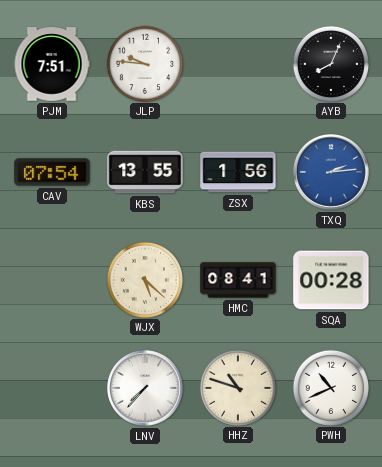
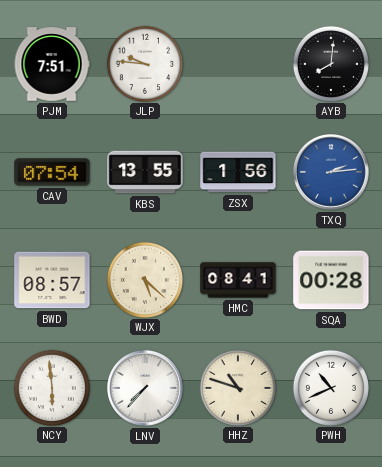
AYB: 8:04 -> 8:01 (330, 63)
BWD: none -> 08:57 (52, 280)
NCY: none -> 5:59 (51, 387)
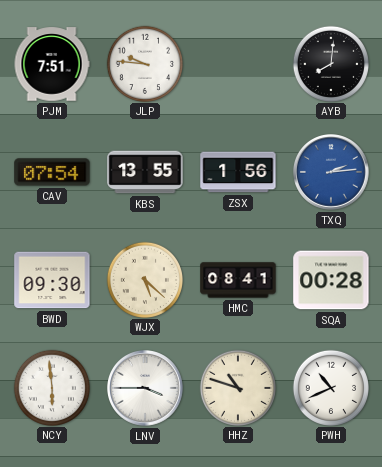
BWD: 08:57 -> 09:30 (52, 280)
LNV: 7:37 -> 3:45 (146, 389)
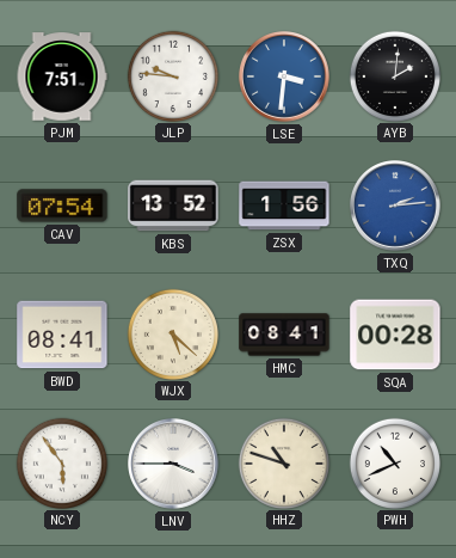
LSE: none -> 3:31 (285, 78)
AYB: 8:01 -> 2:01 (394, 75)
KBS: 13:55 -> 13:52 (173, 206)
BWD: 09:30 -> 08:41 (62, 335)
NCY: 5:59 -> 5:54 (61, 462)
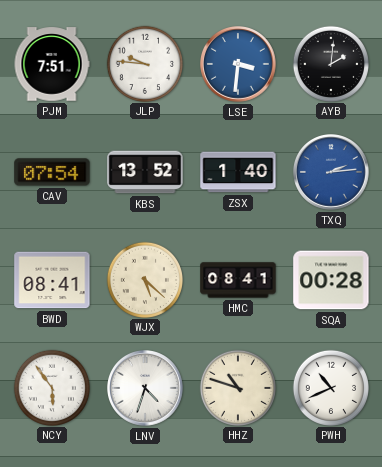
ZSX: 1:56 -> 1:40 (238, 172)
LNV: 3:45 -> 4:33 (146, 389)
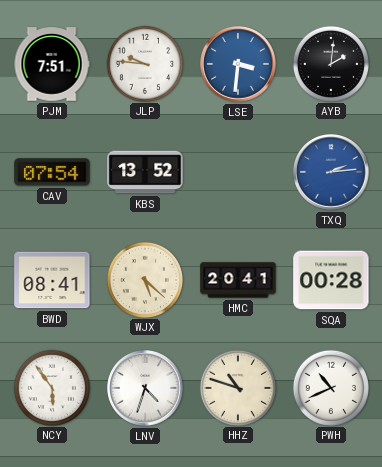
ZSX: 1:40 -> none (238, 172)
HMC: 08:41 -> 20:41 (238, 280)
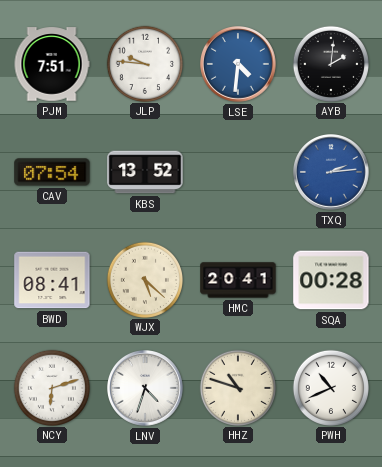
LSE: 3:31 -> 4:31 (239, 65)
NCY: 5:54 -> 6:12 (51, 387)
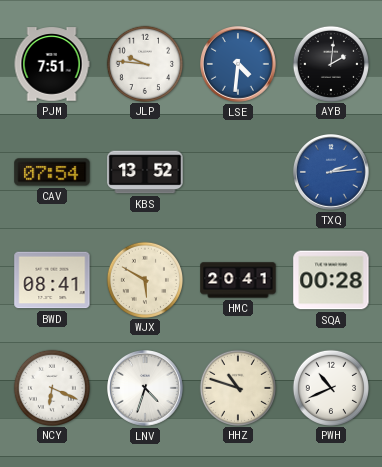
WJX: 5:22 -> 5:50 (144, 279)
NCY: 6:12 -> 6:19 (51, 387)
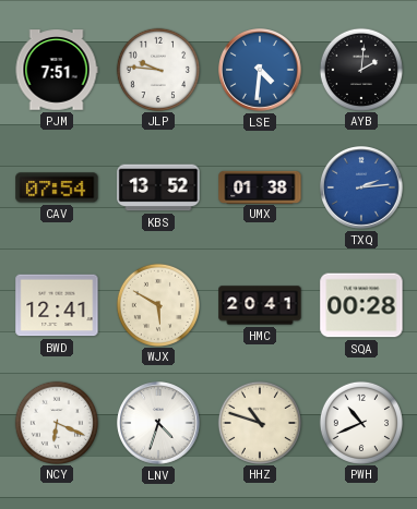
UMX: none -> 01:38 (260, 186)
BWD: 08:41 -> 12:41 (57, 305)
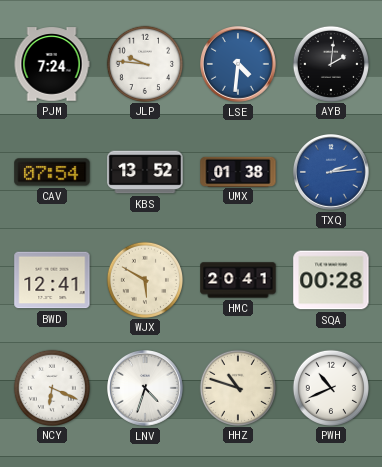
PJM: 7:51 -> 7:24 (52, 64)
